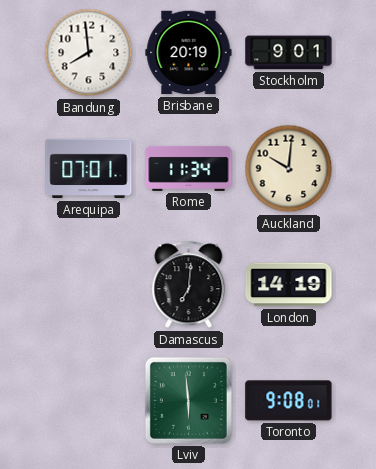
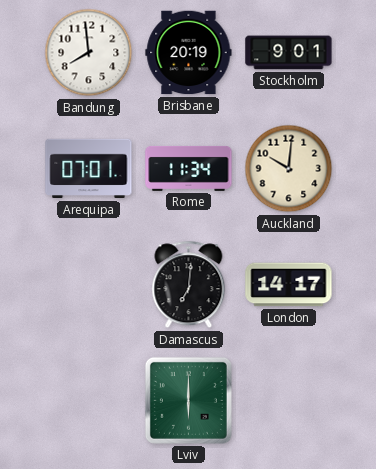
London: 14:19 -> 14:17 (289, 285)
Lviv: 5:59 -> 6:00 (188, 400)
Toronto: 9:08 -> none (289, 401)
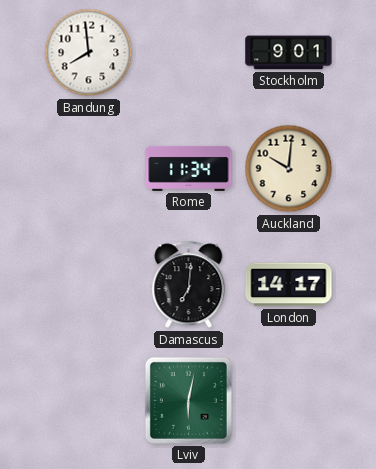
Brisbane: 20:19 -> none (189, 53)
Arequipa: 07:01 -> none (89, 169)
Lviv: 6:00 -> 6:02 (188, 400)
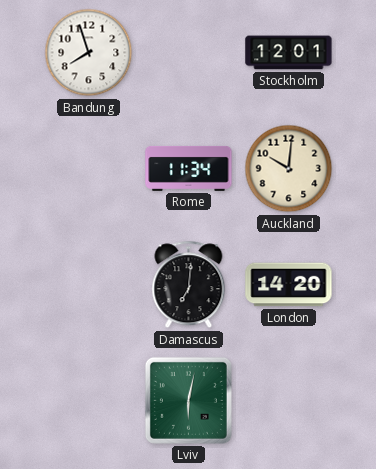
Bandung: 7:59 -> 7:57 (89, 53)
Stockholm: 9:01 -> 12:01 (289, 53)
London: 14:17 -> 14:20 (289, 285)
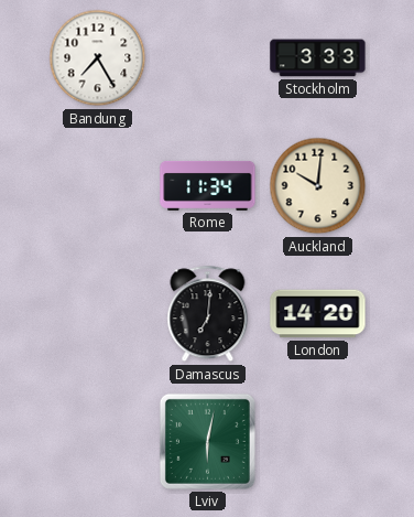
Bandung: 7:57 -> 7:25 (98, 58)
Stockholm: 12:01 -> 3:33 (318, 58)
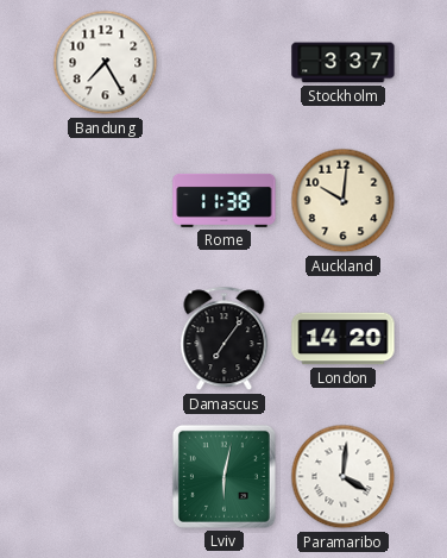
Stockholm: 3:33 -> 3:37 (344, 63)
Rome: 11:34 -> 11:38 (225, 200)
Damascus: 7:01 -> 7:06 (225, 339)
Paramaribo: none -> 4:01 (344, 477)
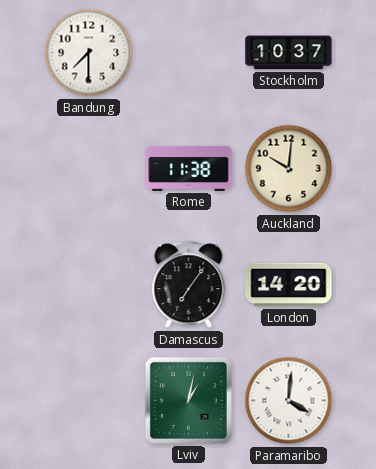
Bandung: 7:25 -> 7:30 (89, 53)
Stockholm: 3:37 -> 10:37 (289, 53)
Lviv: 6:02 -> 1:02 (188, 400)
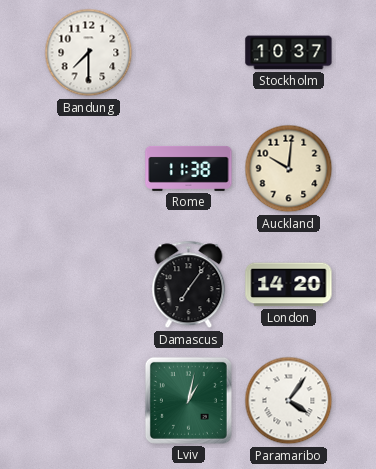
Paramaribo: 4:01 -> 4:06 (289, 401)
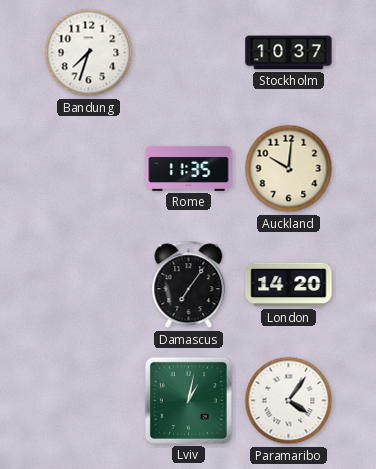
Bandung: 7:30 -> 7:33 (89, 53)
Rome: 11:38 -> 11:35 (189, 168)
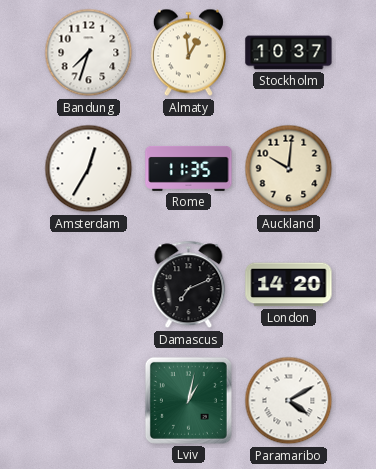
Almaty: none -> 12:59 (188, 53)
Amsterdam: none -> 12:35 (89, 169)
Damascus: 7:06 -> 7:11 (189, 285)
Paramaribo: 4:06 -> 4:10 (289, 401)
